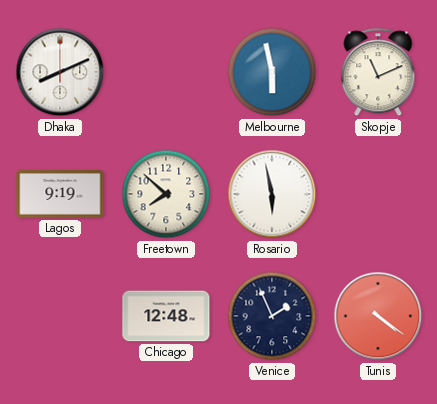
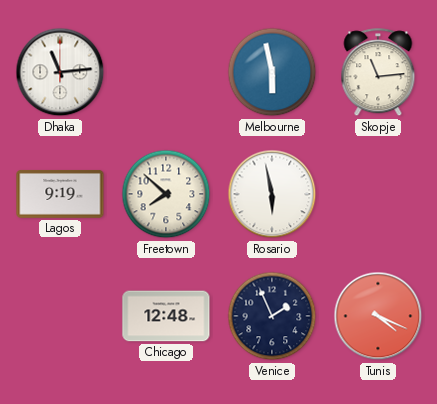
Dhaka: 8:11 -> 11:14 (60, 72)
Skopje: 11:11 -> 11:14 (378, 73)
Tunis: 4:21 -> 4:19 (378, 316)
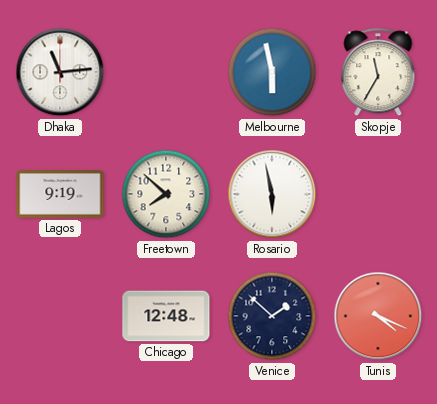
Skopje: 11:14 -> 11:35 (378, 73)
Venice: 1:56 -> 1:52 (272, 316)
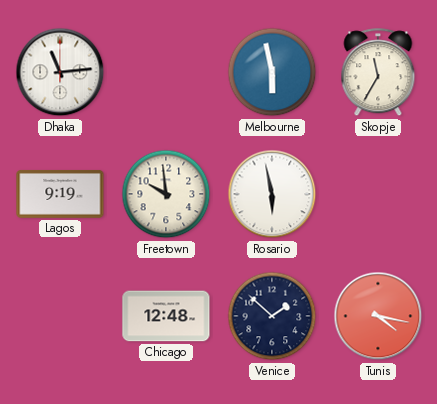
Freetown: 7:52 -> 9:59 (166, 194)
Tunis: 4:19 -> 4:17 (378, 316)
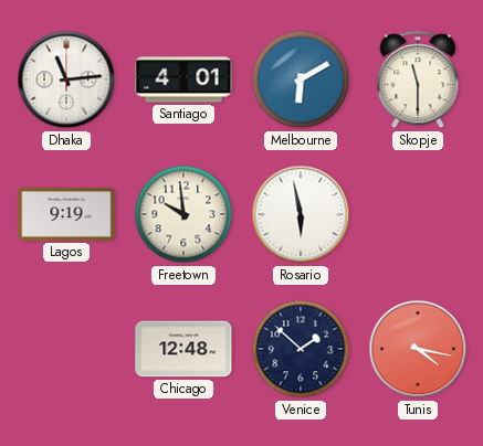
Santiago: none -> 4:01 (183, 79)
Melbourne: 5:58 -> 6:10 (301, 79)
Skopje: 11:35 -> 11:30 (418, 81)
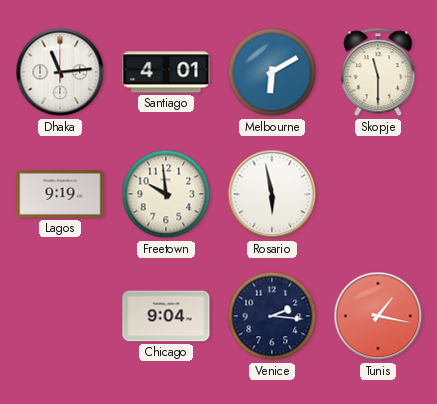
Chicago: 12:48 -> 9:04 (166, 316)
Venice: 1:52 -> 2:16 (272, 316)
Tunis: 4:17 -> 1:17 (378, 316)
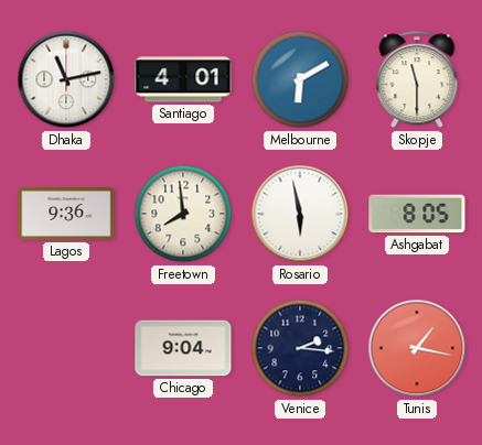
Dhaka: 11:14 -> 11:13 (66, 79)
Lagos: 9:19 -> 9:36 (66, 214)
Freetown: 9:59 -> 7:59 (183, 214)
Ashgabat: none -> 8:05 (417, 214)
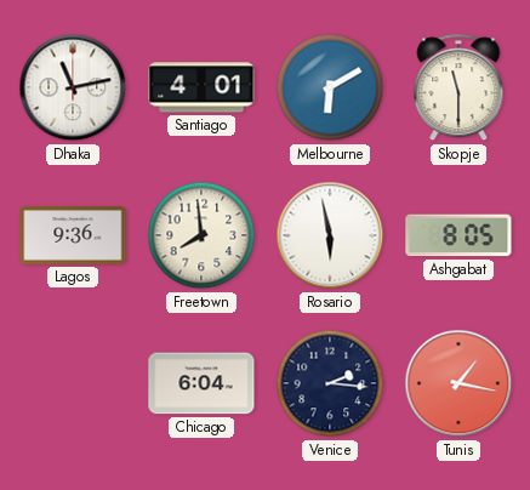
Chicago: 9:04 -> 6:04 (201, 383)
